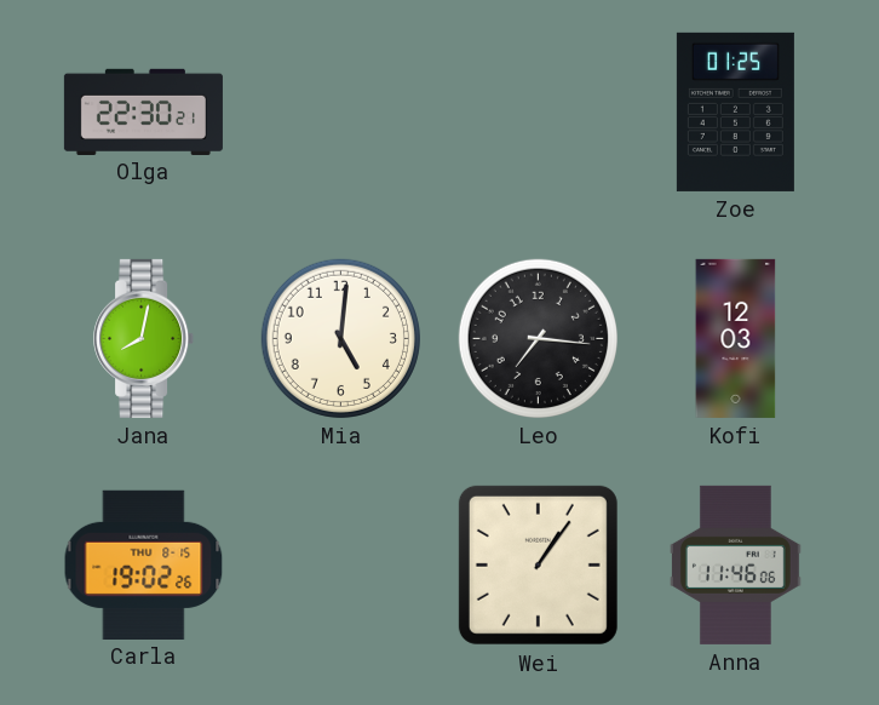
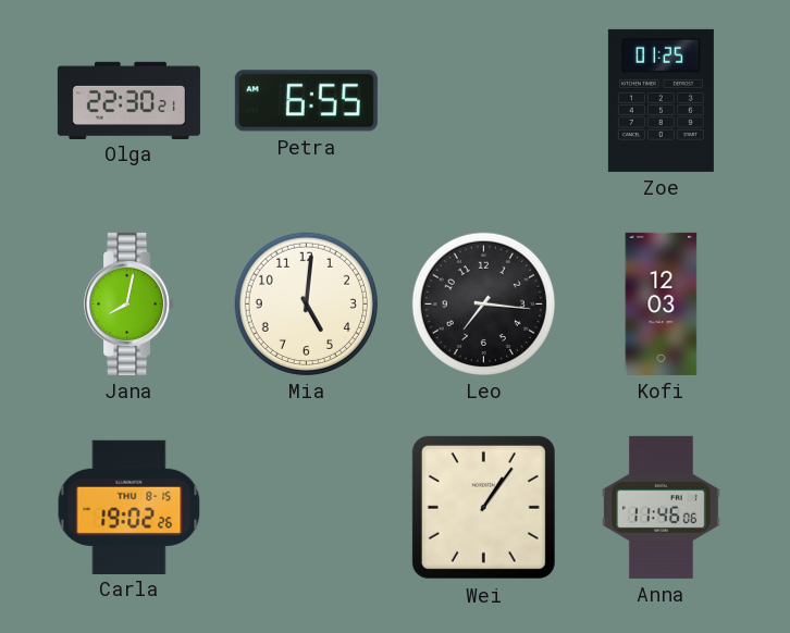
Petra: none -> 6:55 (306, 101)
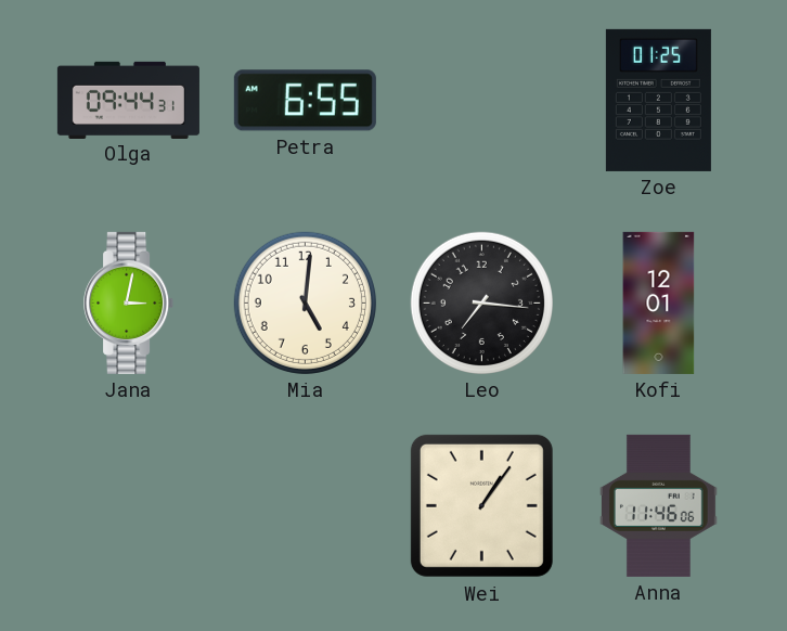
Olga: 22:30 -> 09:44 (128, 100)
Jana: 8:02 -> 3:02 (129, 302)
Kofi: 12:03 -> 12:01 (659, 302)
Carla: 19:02 -> none (129, 507)
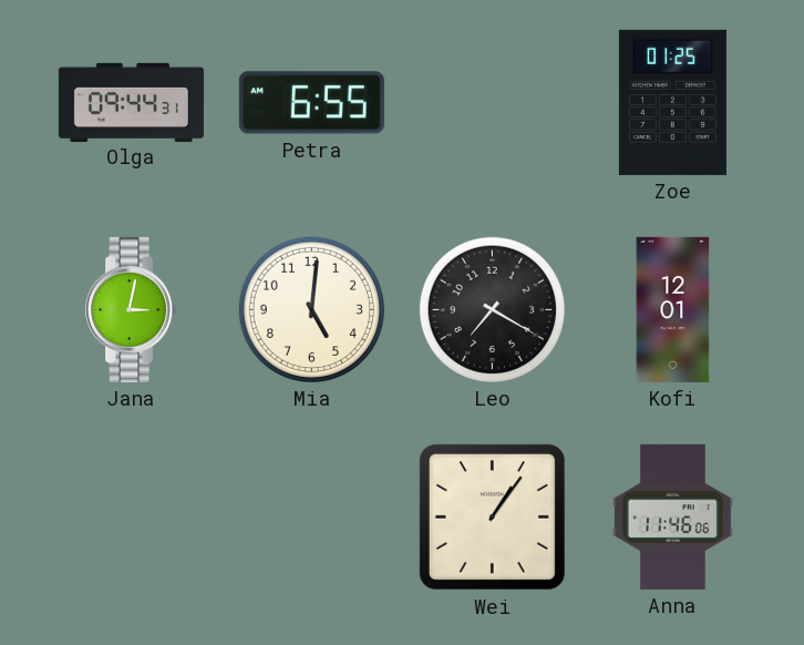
Leo: 7:16 -> 7:20 (492, 309)
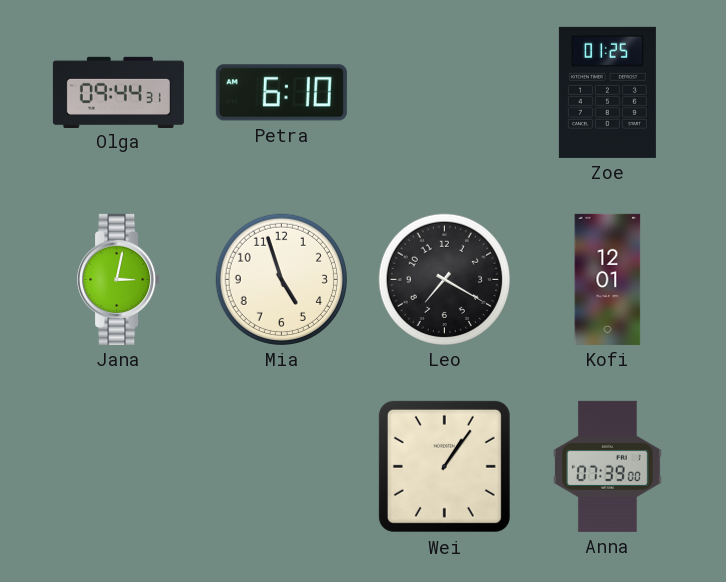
Petra: 6:55 -> 6:10 (281, 93)
Mia: 5:01 -> 4:57 (281, 279)
Anna: 11:46 -> 07:39 (608, 466)
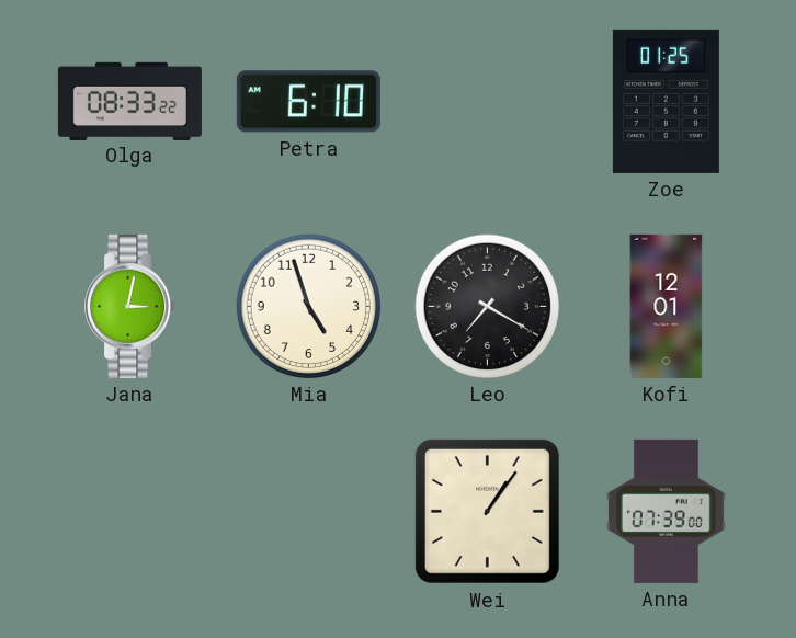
Olga: 09:44 -> 08:33 (129, 101)
